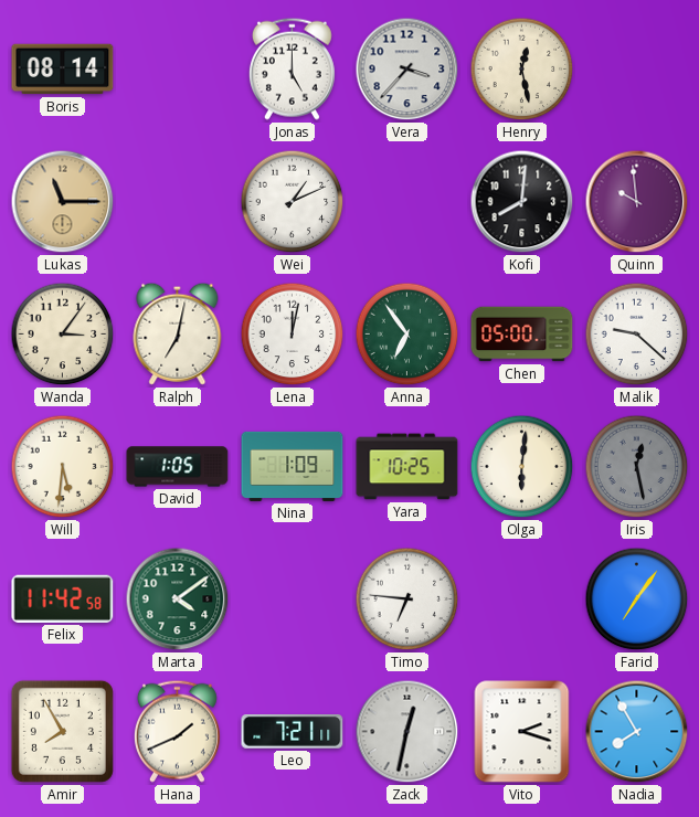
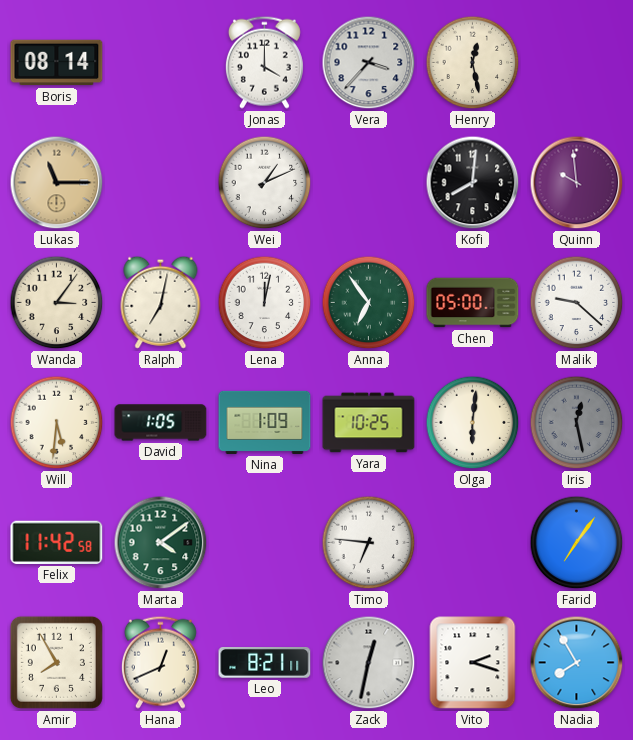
Jonas: 5:00 -> 4:00 (264, 62)
Hana: 1:41 -> 12:41 (160, 662)
Leo: 7:21 -> 8:21 (265, 663)
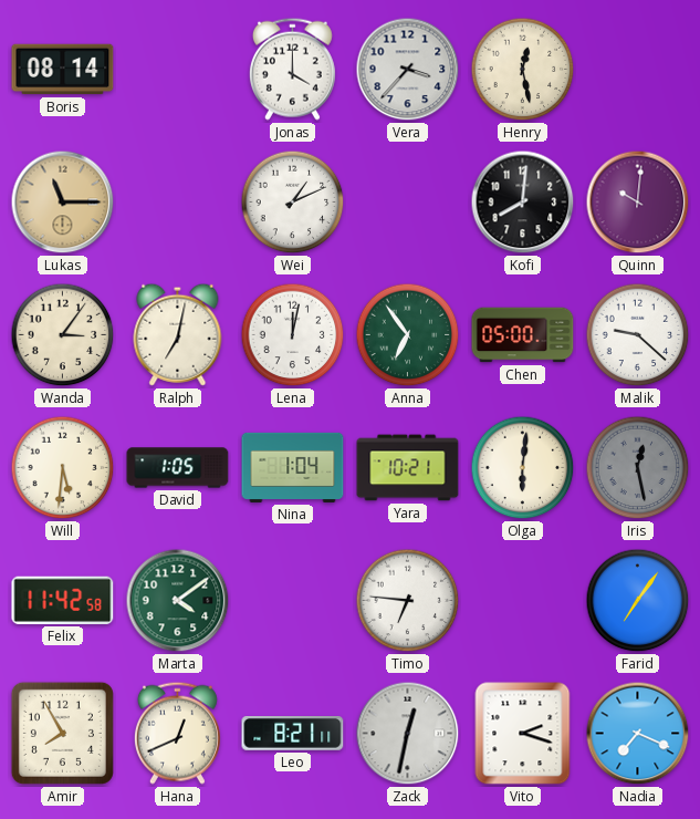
Quinn: 9:59 -> 10:01 (638, 203)
Nina: 1:09 -> 1:04 (293, 467)
Yara: 10:25 -> 10:21 (408, 468)
Nadia: 7:55 -> 7:19 (638, 734)
